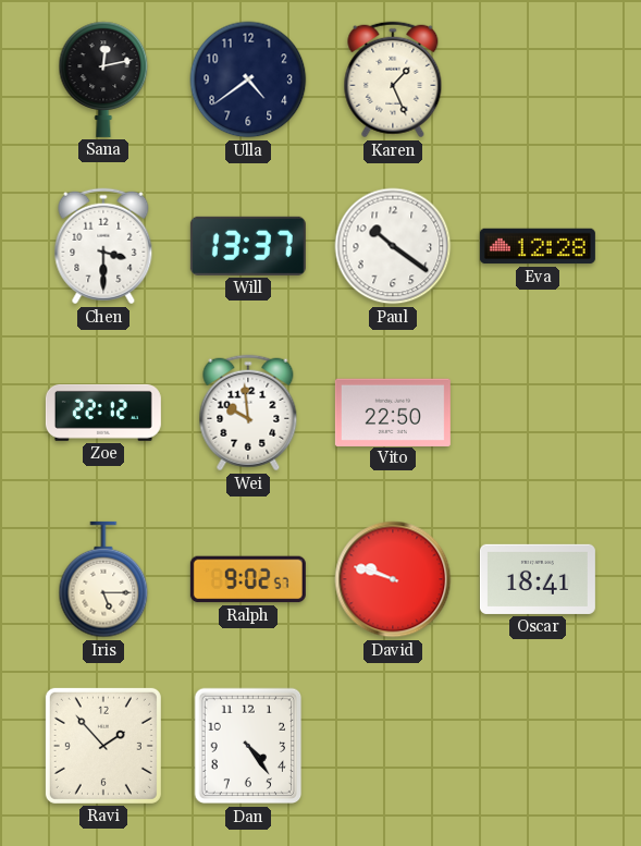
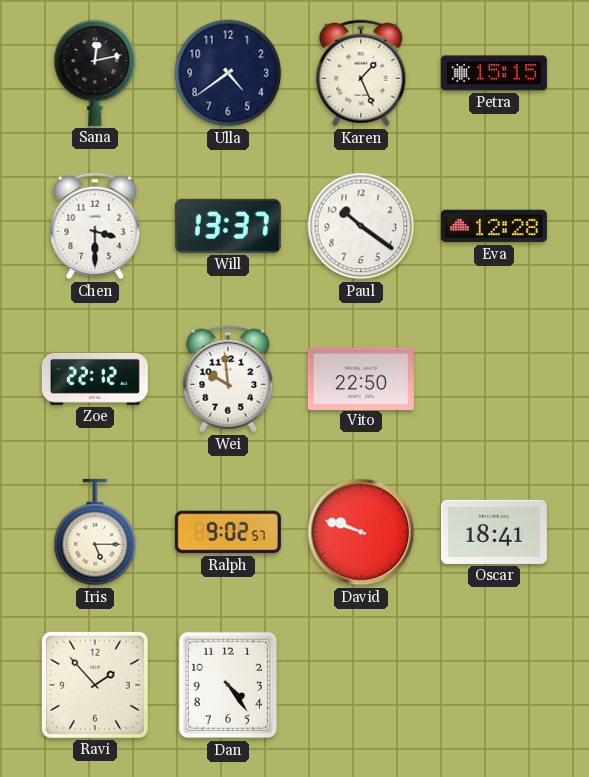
Petra: none -> 15:15 (494, 73)
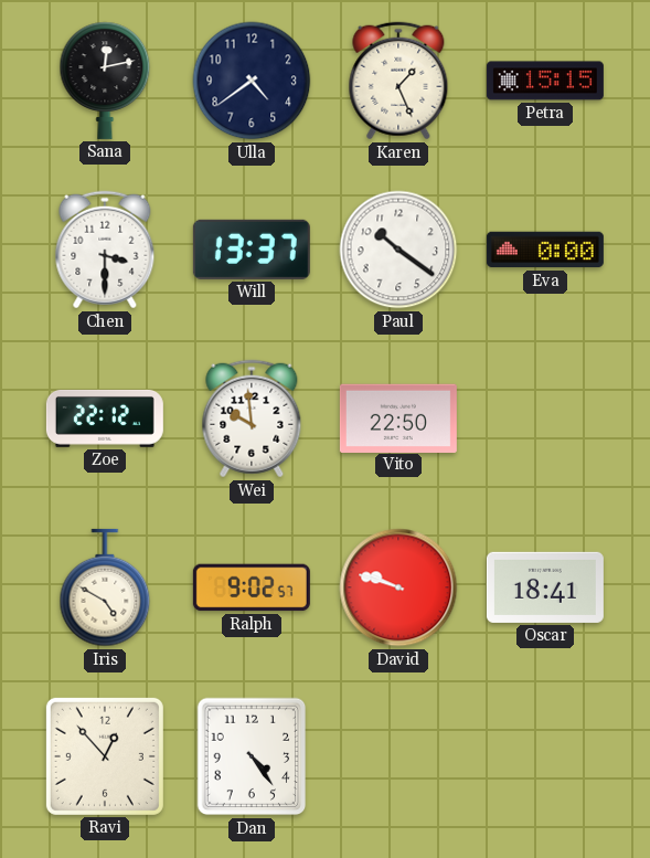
Eva: 12:28 -> 0:00 (545, 250)
Iris: 5:15 -> 4:50 (105, 587)
Ravi: 1:53 -> 12:53 (105, 756)
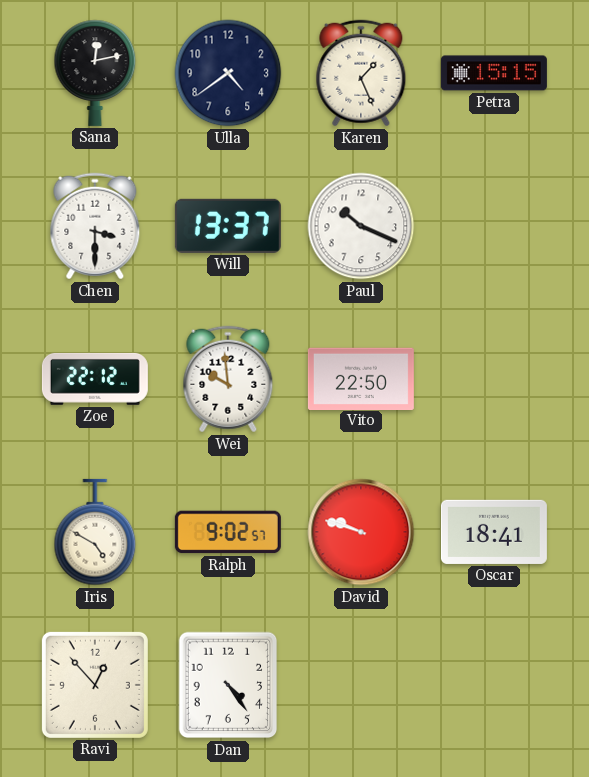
Paul: 10:21 -> 10:19 (361, 226)
Eva: 0:00 -> none (545, 250)
